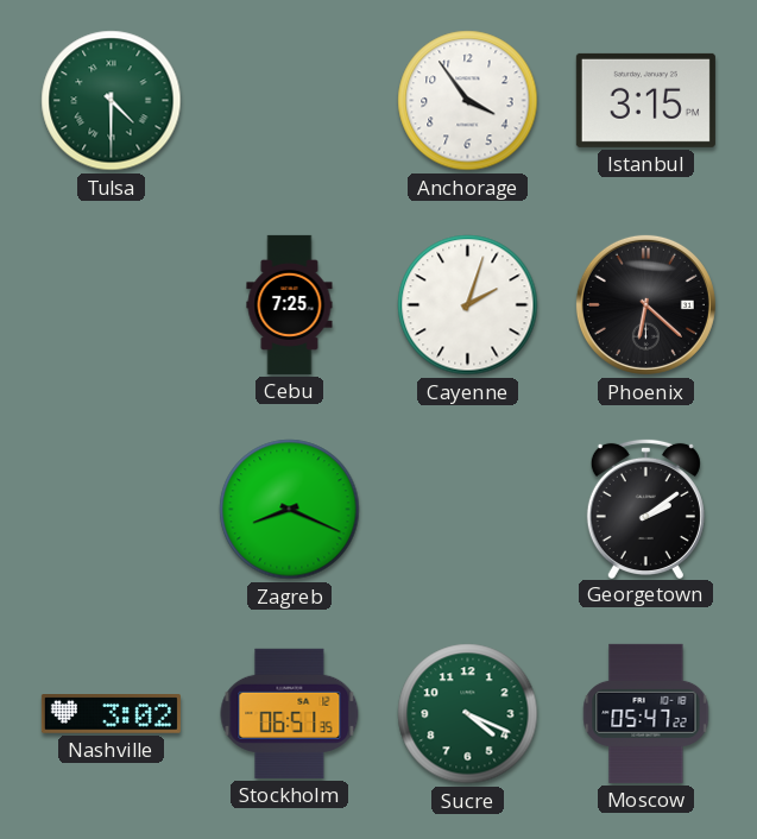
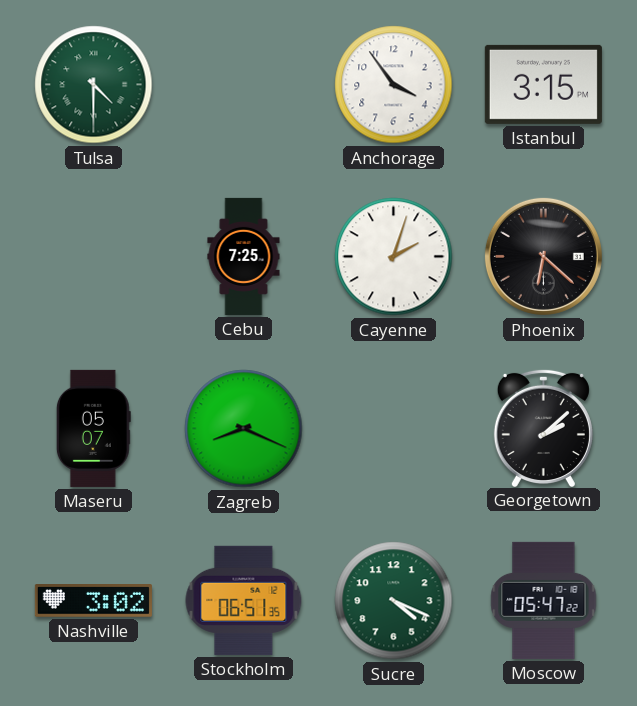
Maseru: none -> 05:07 (93, 428)
Georgetown: 2:09 -> 2:08 (543, 427)
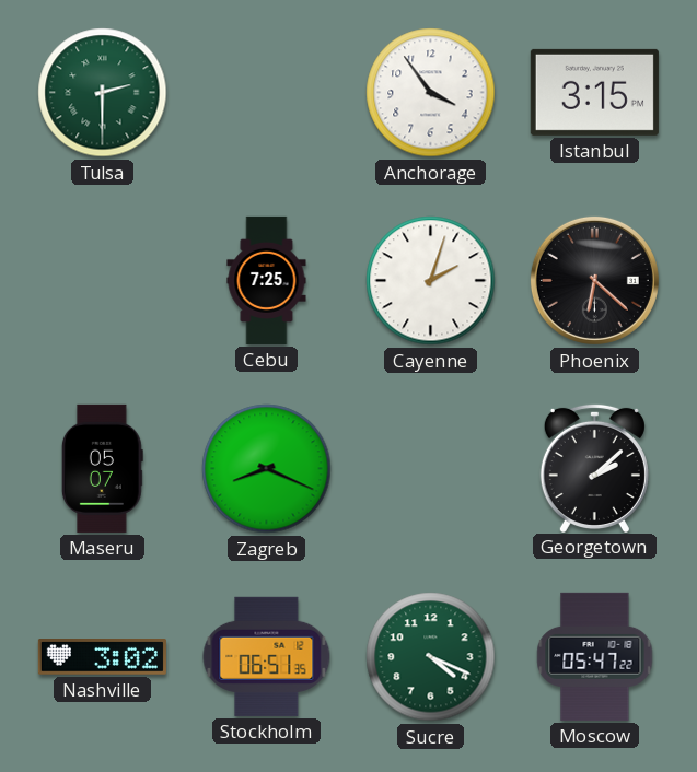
Tulsa: 4:30 -> 2:30 (103, 93)
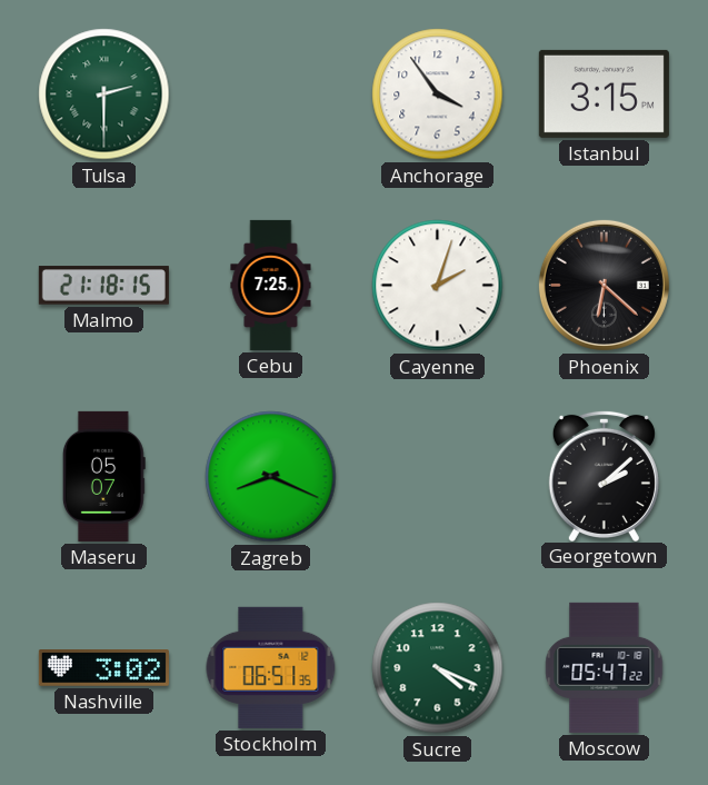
Malmo: none -> 21:18 (103, 286)
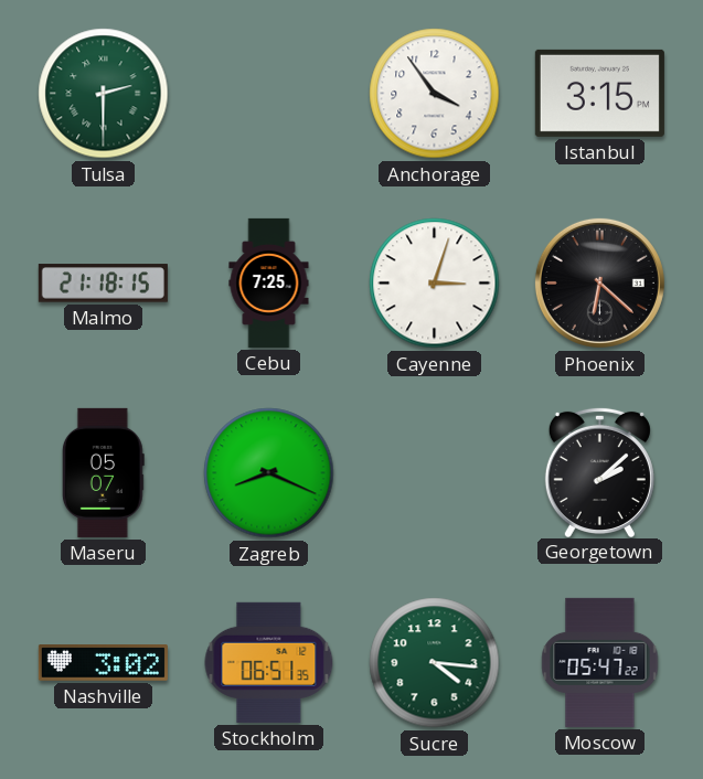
Cayenne: 2:03 -> 3:03 (435, 284)
Sucre: 4:19 -> 4:16 (435, 663)
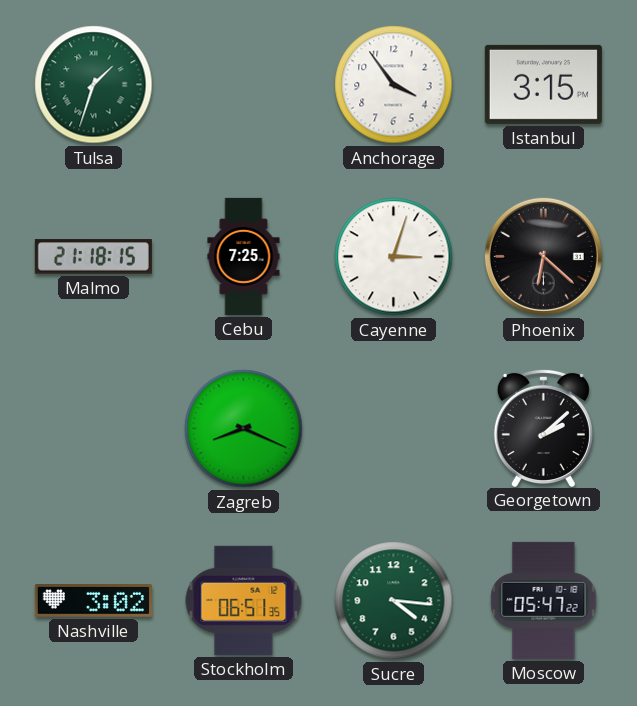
Tulsa: 2:30 -> 1:33 (94, 85)
Maseru: 05:07 -> none (103, 472)
